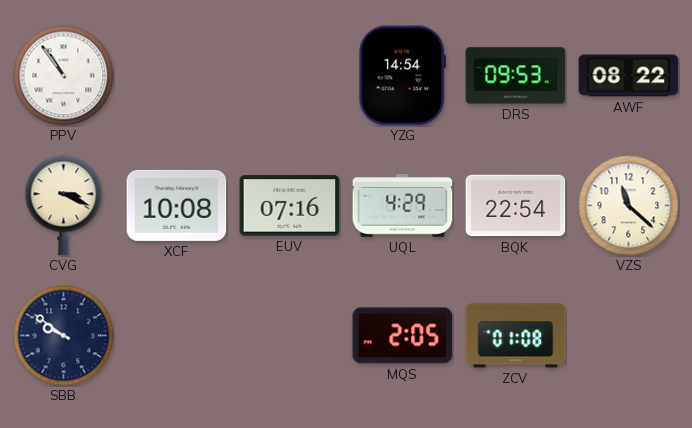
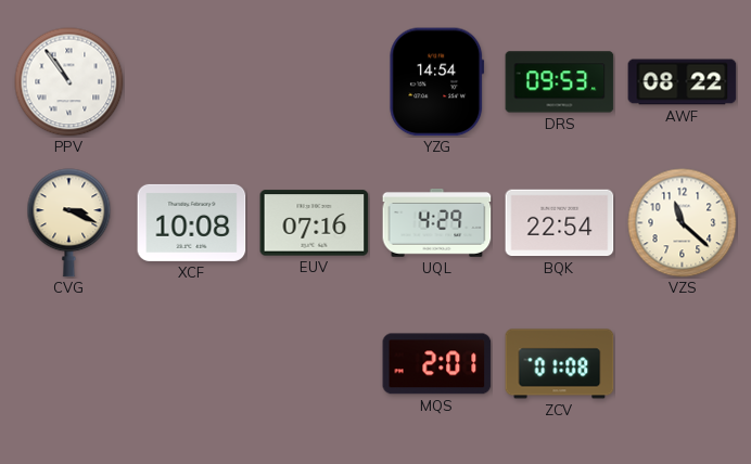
SBB: 9:51 -> none (64, 336)
MQS: 2:05 -> 2:01 (437, 364)
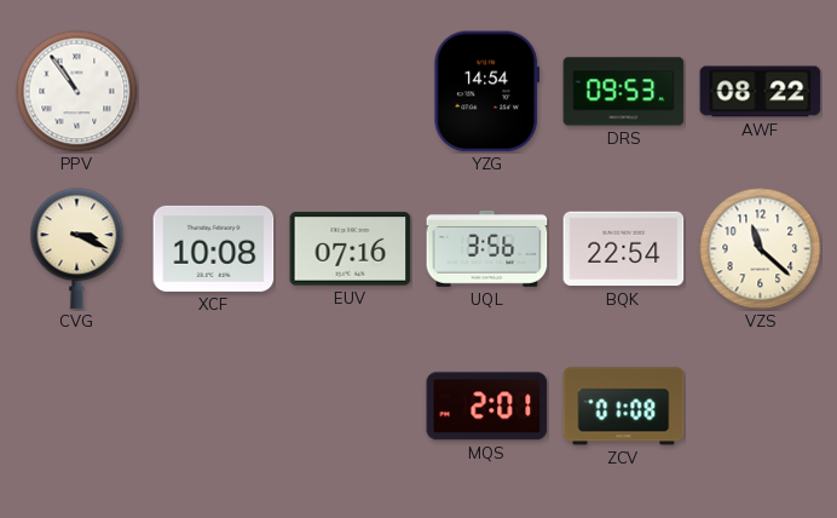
UQL: 4:29 -> 3:56 (487, 249)
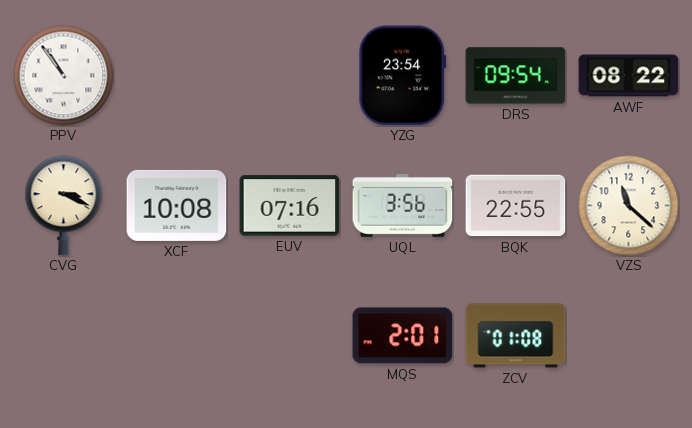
YZG: 14:54 -> 23:54 (403, 76)
DRS: 09:53 -> 09:54 (516, 76)
BQK: 22:54 -> 22:55 (516, 206)
